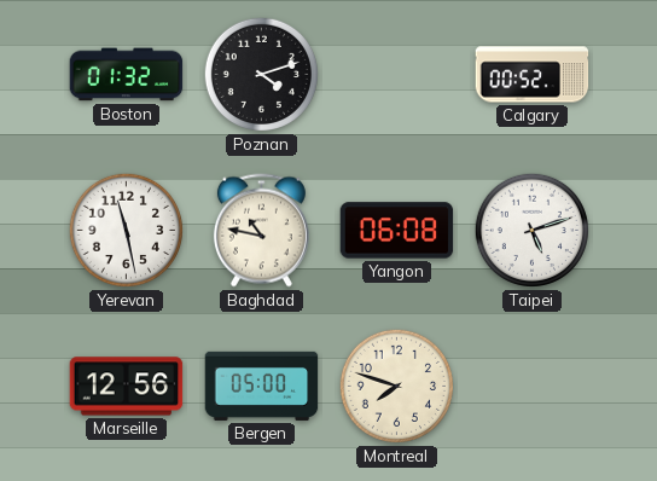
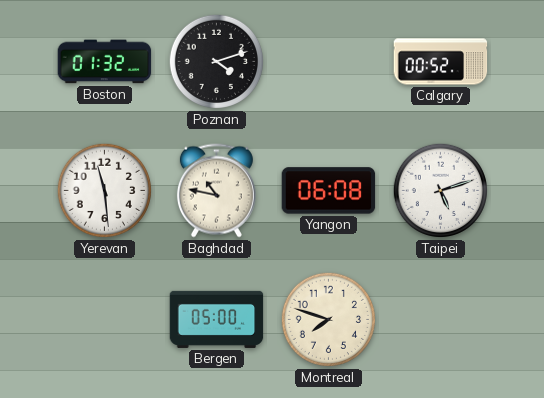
Yerevan: 11:28 -> 11:29 (104, 190)
Marseille: 12:56 -> none (127, 387)
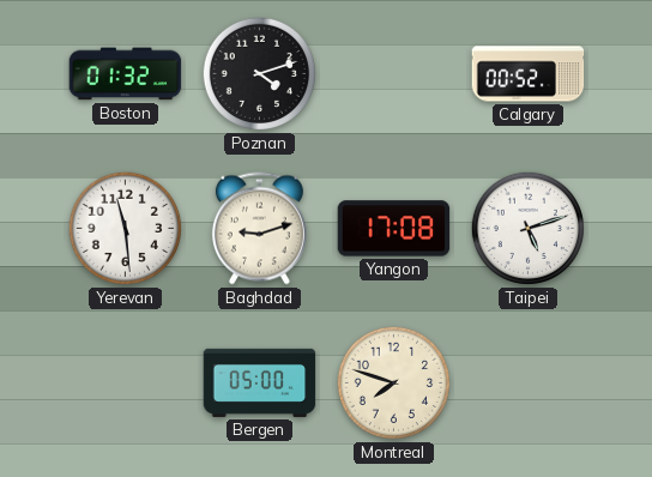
Baghdad: 10:47 -> 9:12 (259, 229)
Yangon: 06:08 -> 17:08 (394, 229)
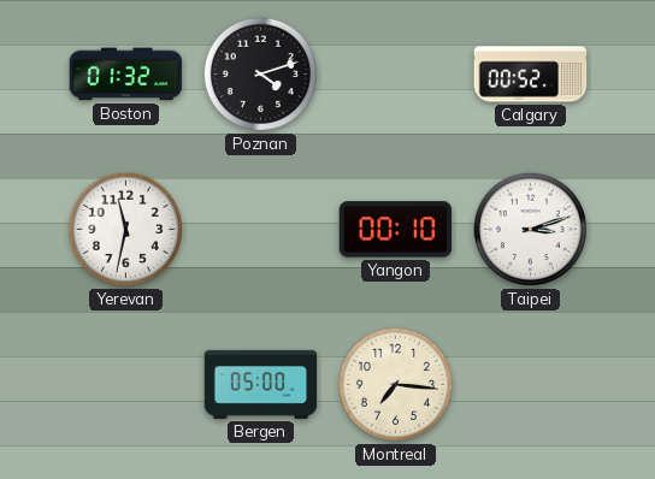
Yerevan: 11:29 -> 11:32 (125, 229)
Baghdad: 9:12 -> none (259, 229)
Yangon: 17:08 -> 00:10 (396, 230)
Taipei: 5:12 -> 3:12 (530, 229)
Montreal: 7:48 -> 7:16 (395, 384)
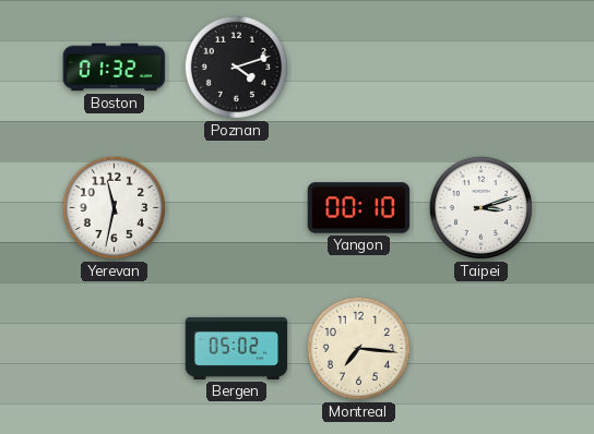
Calgary: 00:52 -> none (531, 75)
Bergen: 05:00 -> 05:02 (237, 348)
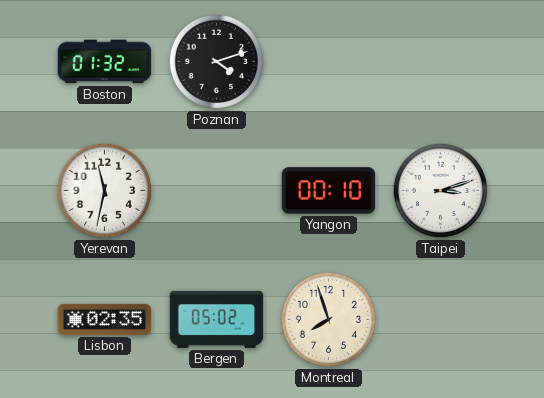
Lisbon: none -> 02:35 (105, 319)
Montreal: 7:16 -> 7:57 (328, 319)
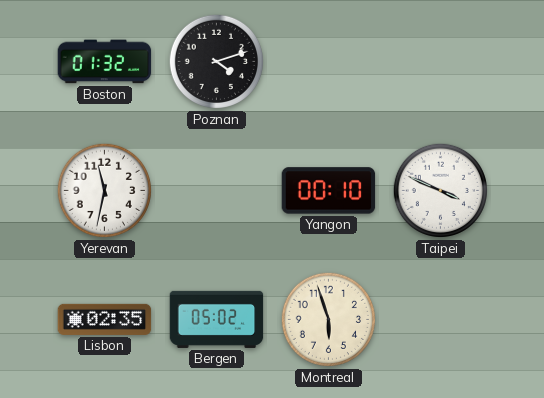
Taipei: 3:12 -> 3:49 (440, 190)
Montreal: 7:57 -> 5:57 (328, 319)
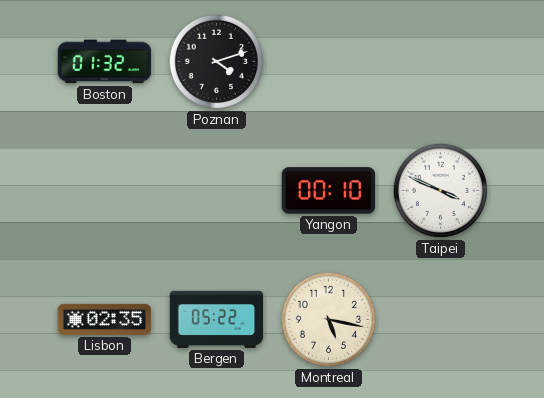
Yerevan: 11:32 -> none (104, 190)
Bergen: 05:02 -> 05:22 (217, 319)
Montreal: 5:57 -> 5:17 (328, 319)
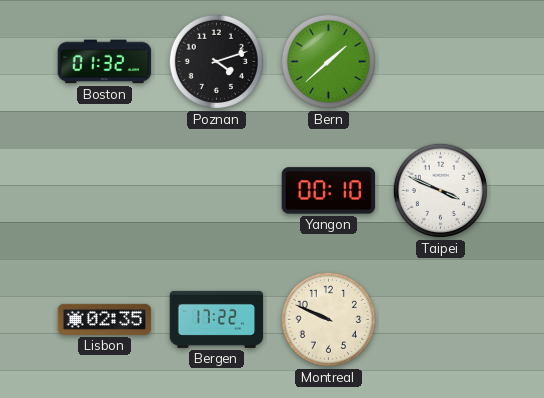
Bern: none -> 1:38 (328, 61)
Bergen: 05:22 -> 17:22 (217, 319)
Montreal: 5:17 -> 9:49 (328, 319)
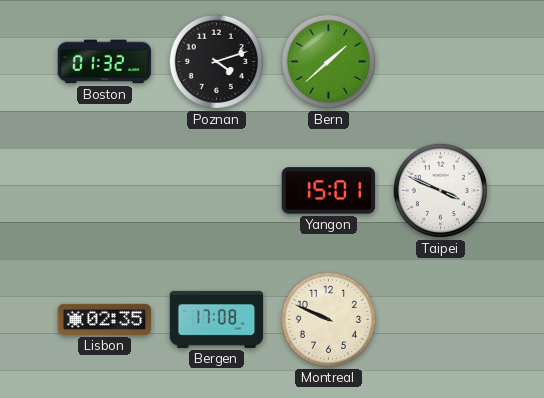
Yangon: 00:10 -> 15:01 (329, 191)
Bergen: 17:22 -> 17:08 (217, 319)
